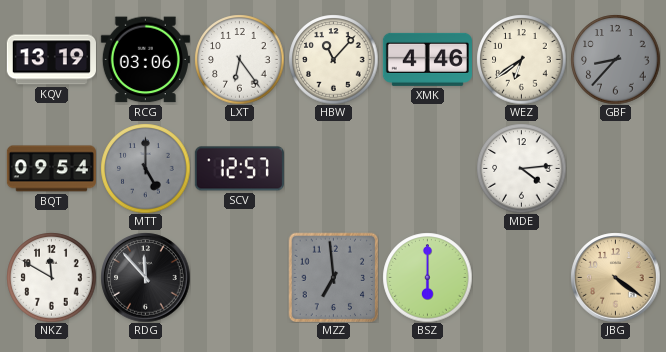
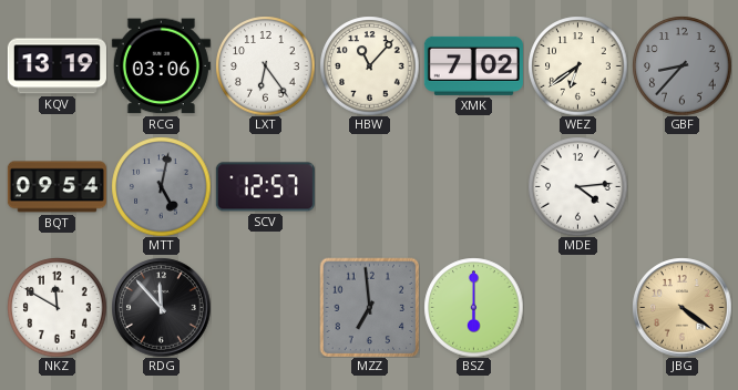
XMK: 4:46 -> 7:02 (473, 65)
MTT: 5:00 -> 5:02 (161, 186)
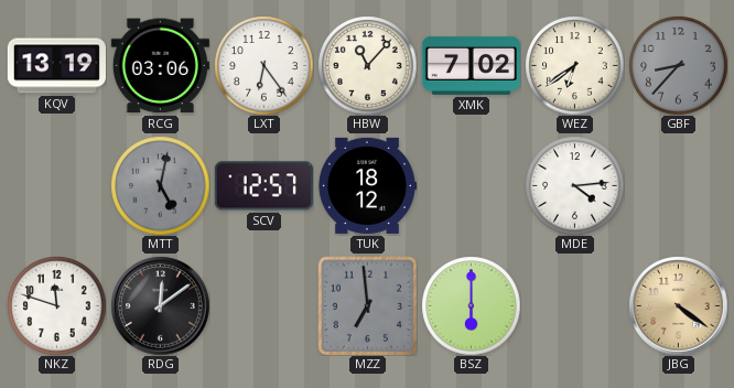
BQT: 09:54 -> none (57, 187)
TUK: none -> 18:12 (367, 185)
NKZ: 11:50 -> 11:48 (56, 305)
RDG: 11:53 -> 12:09 (160, 305)
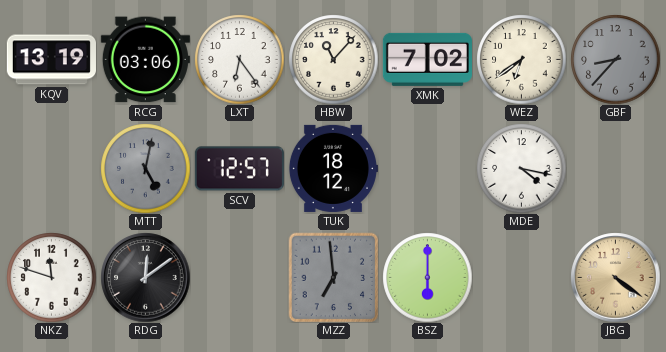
MDE: 4:14 -> 4:17 (521, 168)
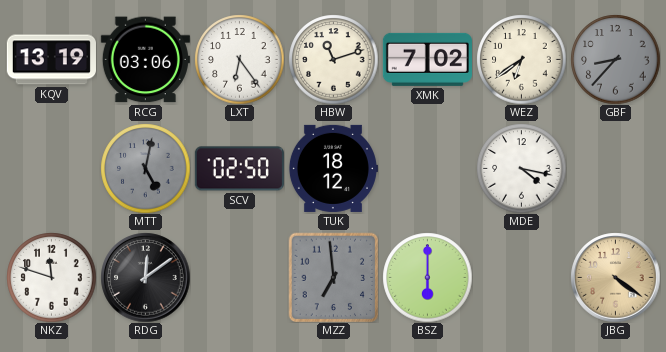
HBW: 11:07 -> 11:12 (333, 59)
SCV: 12:57 -> 02:50 (239, 169)
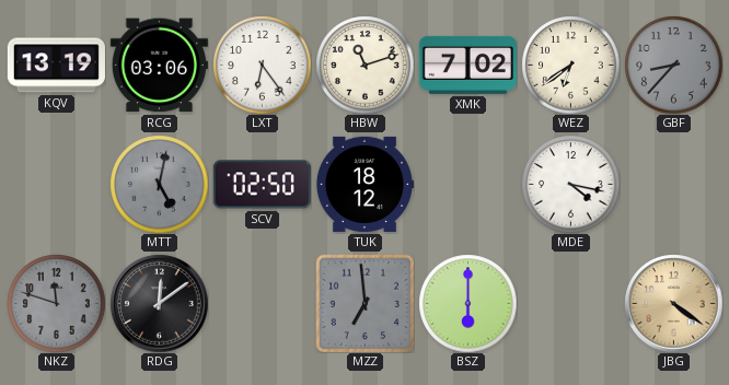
NKZ dial: white -> grey (56, 303)
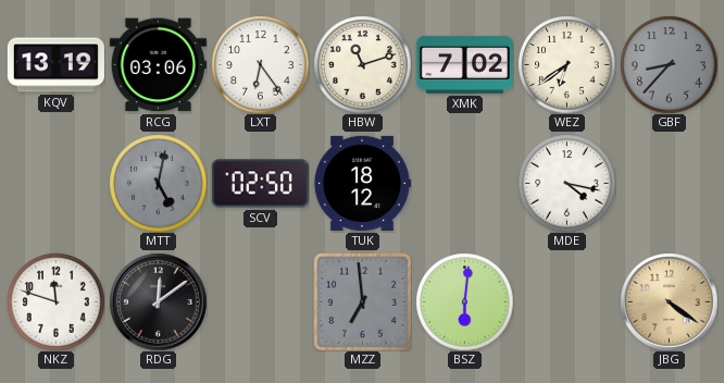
NKZ dial: grey -> white (55, 301)
BSZ: 6:00 -> 6:01 (464, 301)
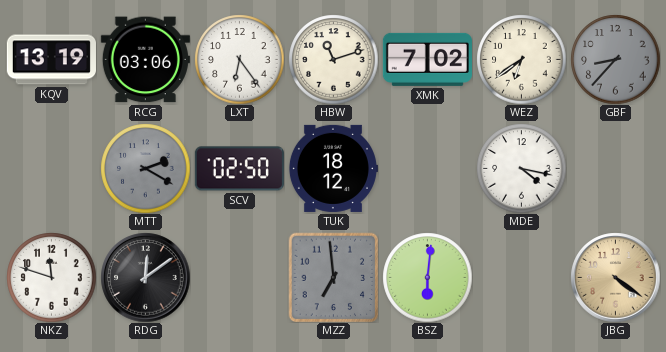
MTT: 5:02 -> 2:20 (145, 168)
